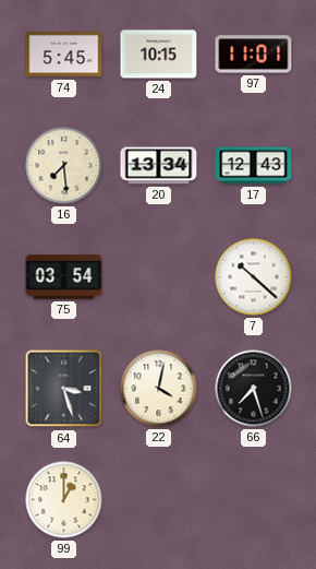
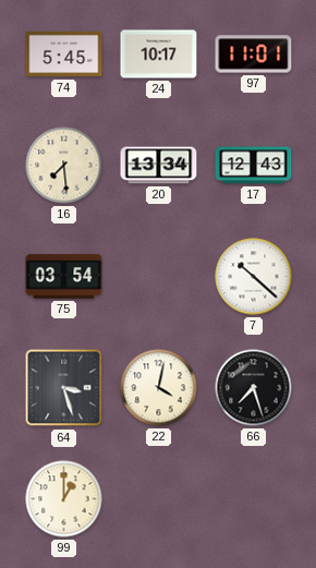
24: 10:15 -> 10:17 (159, 55)
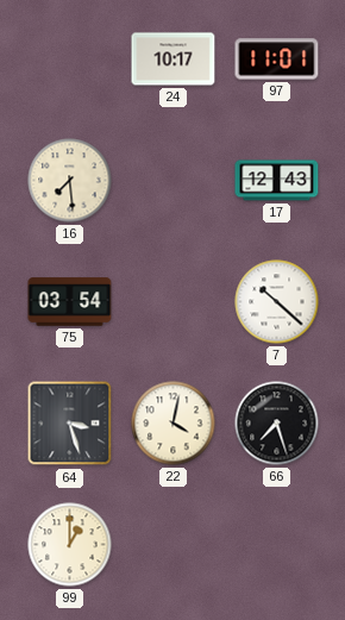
74: 5:45 -> none (64, 55)
20: 13:34 -> none (159, 166)
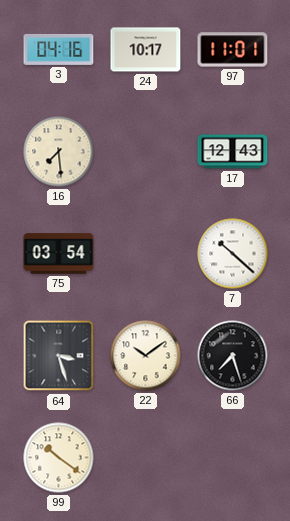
3: none -> 04:16 (59, 49)
22: 4:02 -> 10:09 (146, 356)
99: 1:00 -> 10:21 (59, 458)
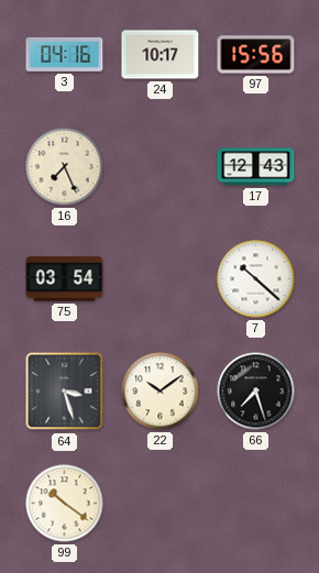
97: 11:01 -> 15:56 (256, 55)
16: 7:29 -> 7:26 (65, 167)
